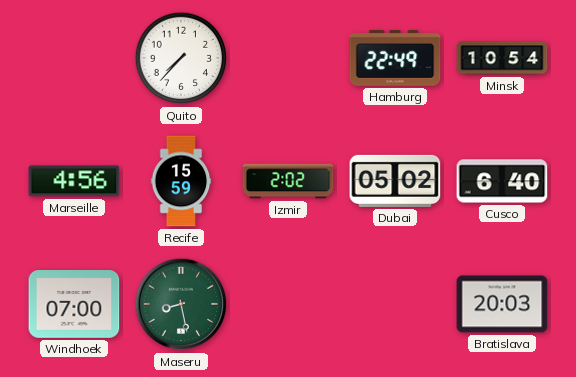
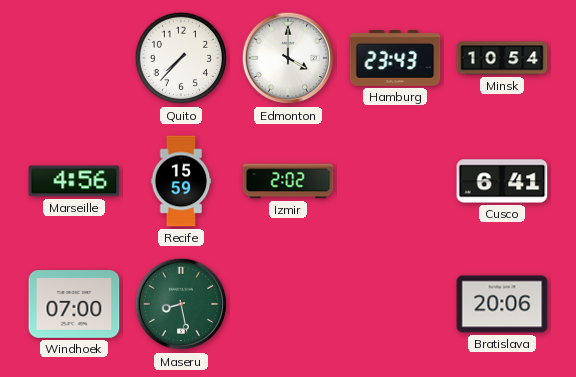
Edmonton: none -> 4:00 (288, 58)
Hamburg: 22:49 -> 23:43 (395, 58)
Dubai: 05:02 -> none (395, 181)
Cusco: 6:40 -> 6:41 (502, 181)
Bratislava: 20:03 -> 20:06 (502, 304)
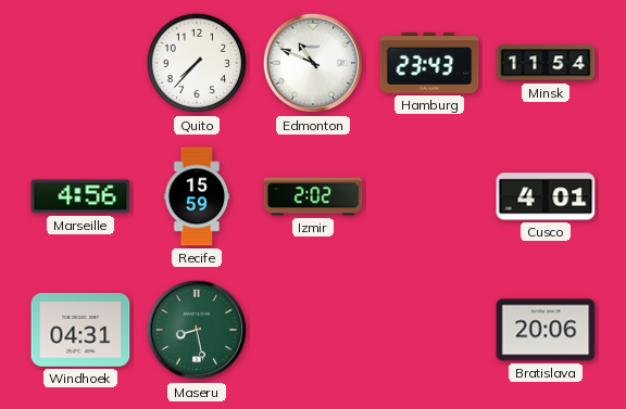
Edmonton: 4:00 -> 10:49 (313, 63)
Minsk: 10:54 -> 11:54 (546, 63)
Cusco: 6:41 -> 4:01 (546, 196)
Windhoek: 07:00 -> 04:31 (80, 331)
